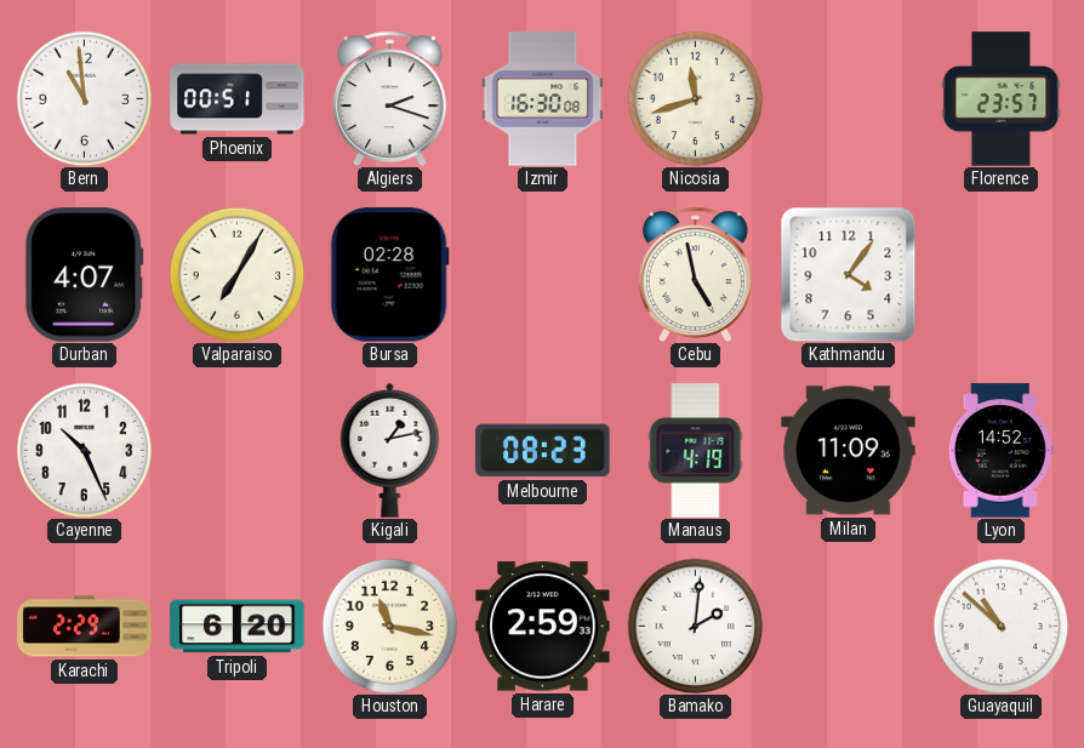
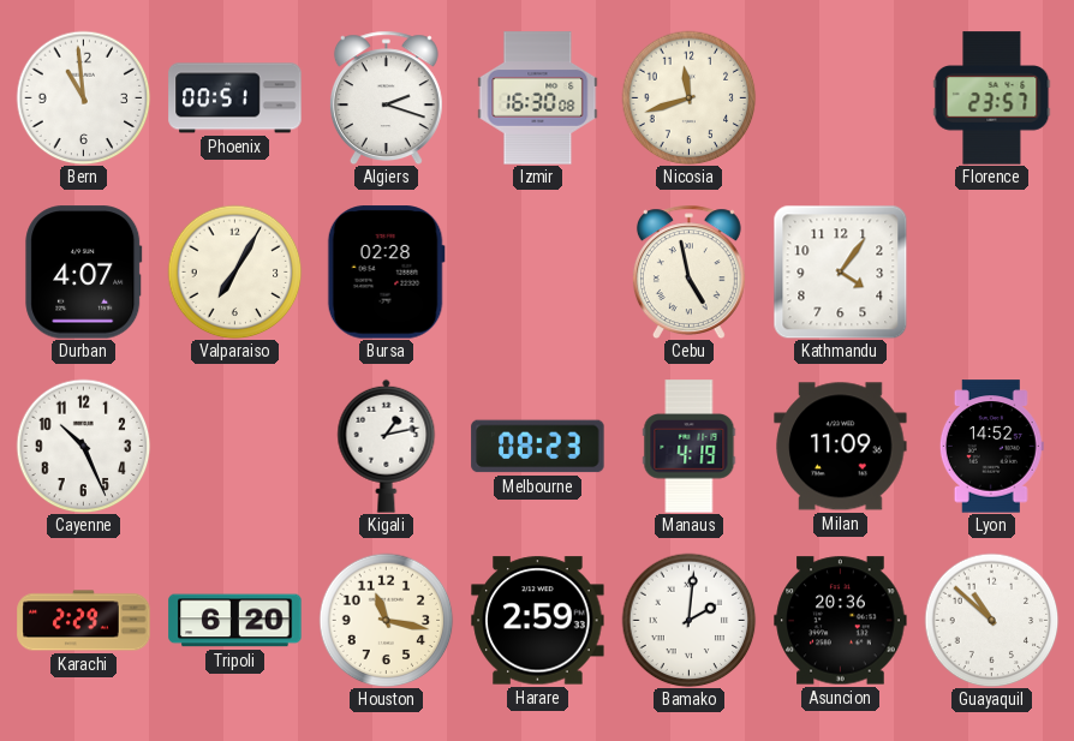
Asuncion: none -> 20:36 (841, 621)
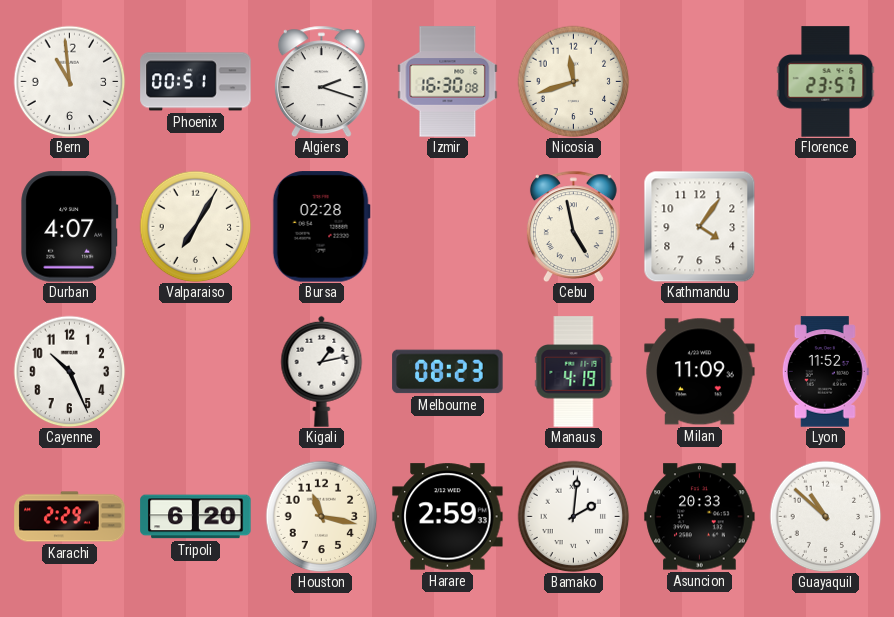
Lyon: 14:52 -> 11:52 (825, 372)
Asuncion: 20:36 -> 20:33 (700, 517)
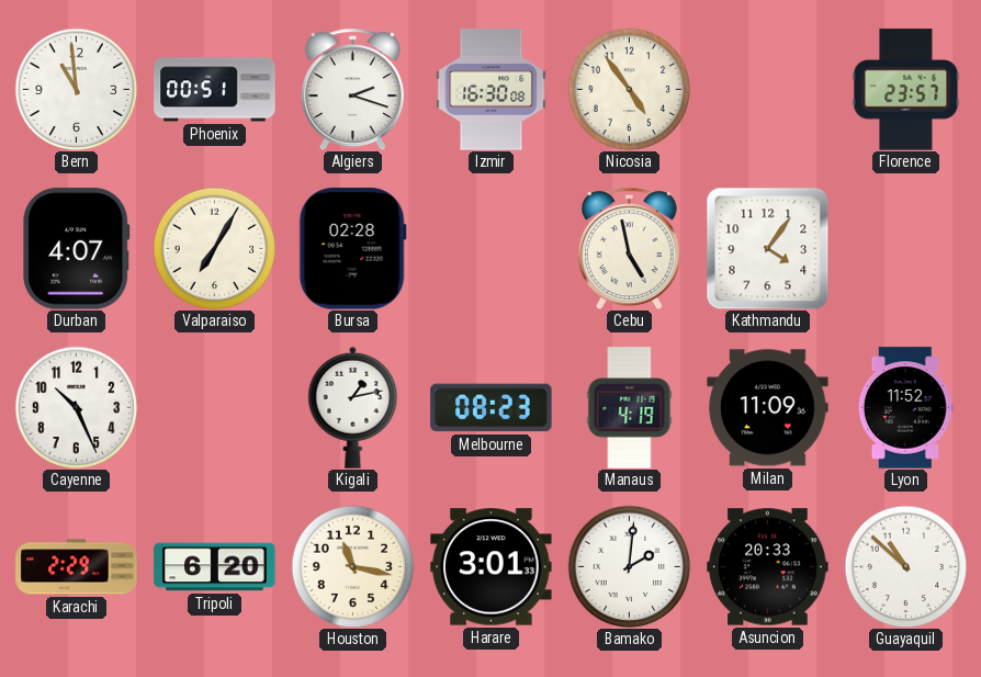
Nicosia: 11:42 -> 4:54 (629, 89)
Harare: 2:59 -> 3:01 (492, 567)
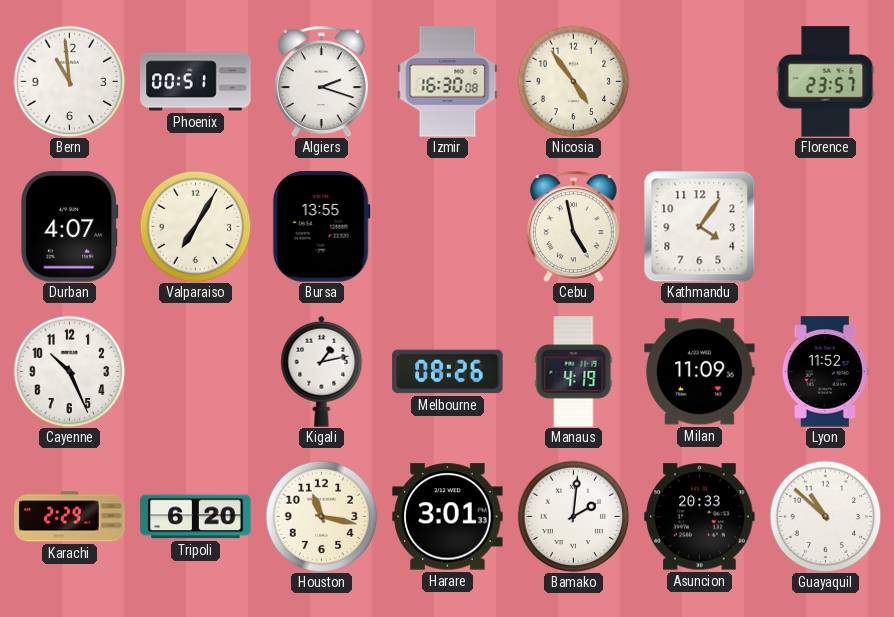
Bursa: 02:28 -> 13:55 (321, 227)
Melbourne: 08:23 -> 08:26 (448, 372)
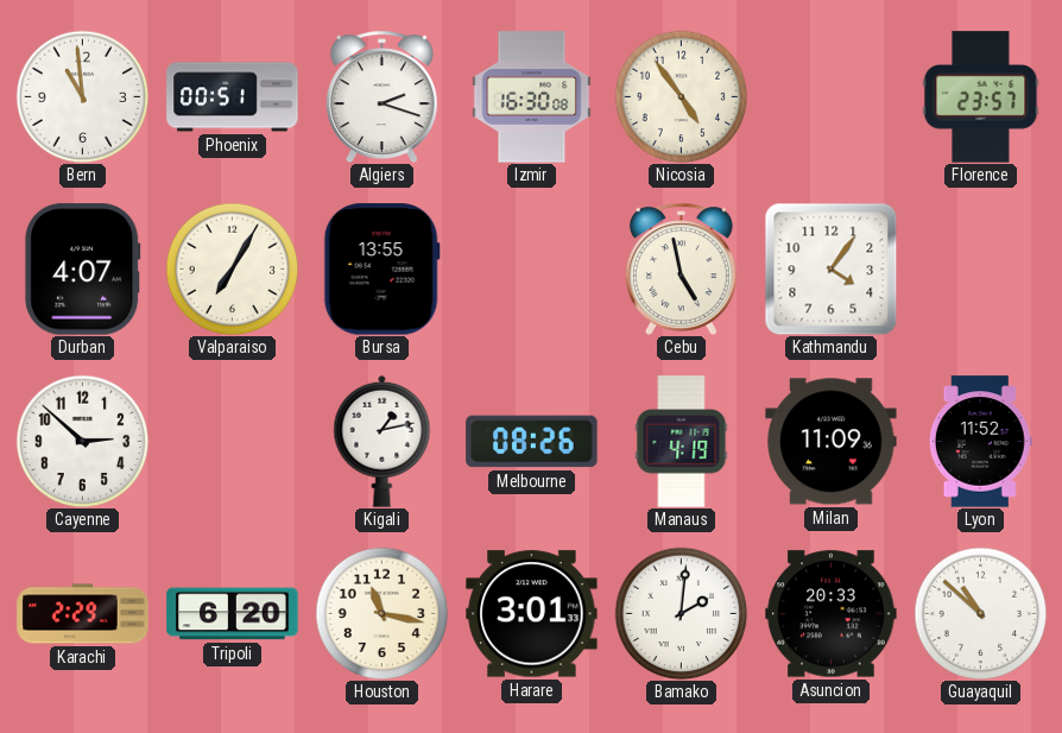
Cayenne: 10:26 -> 2:52 (82, 441)
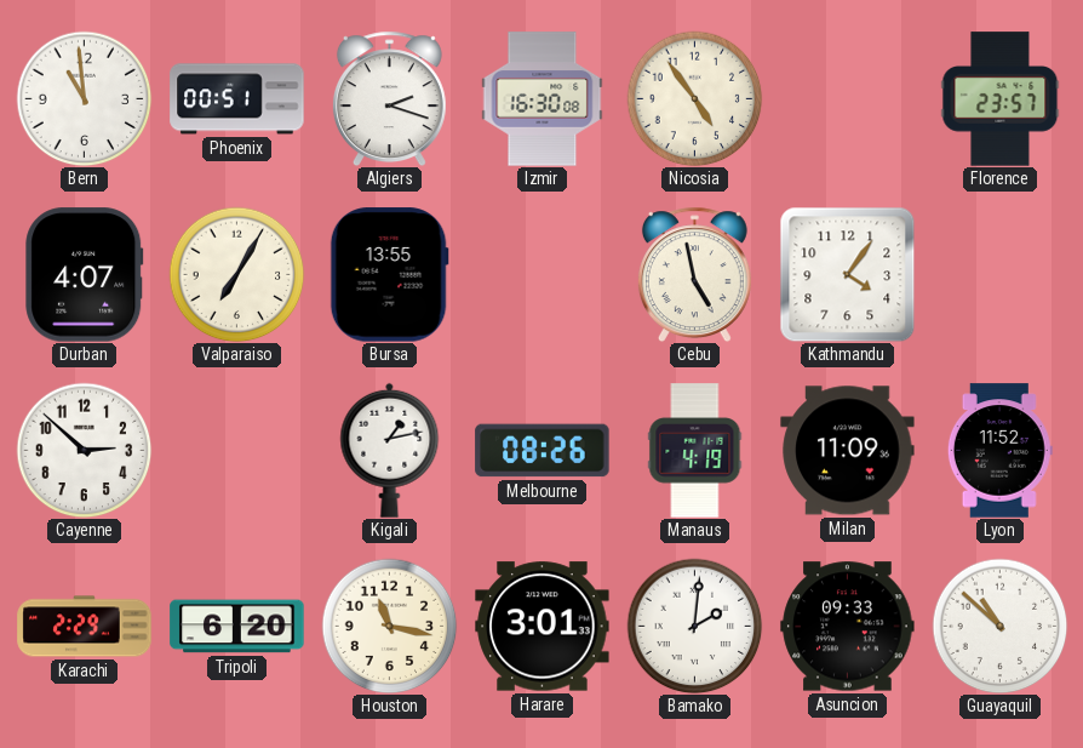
Asuncion: 20:33 -> 09:33 (848, 627)
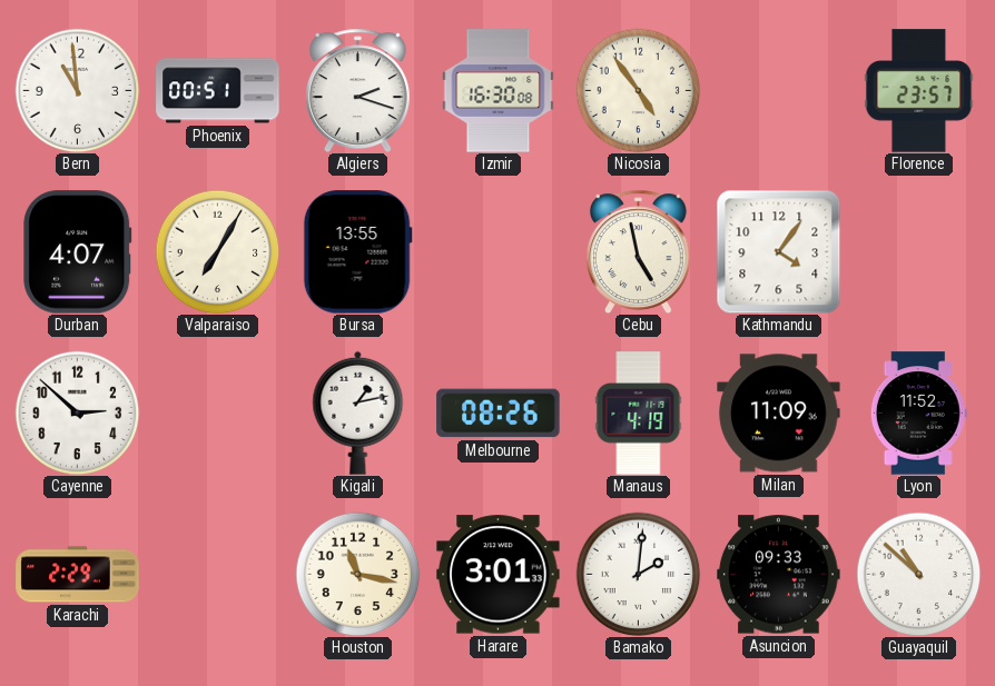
Tripoli: 6:20 -> none (237, 627)
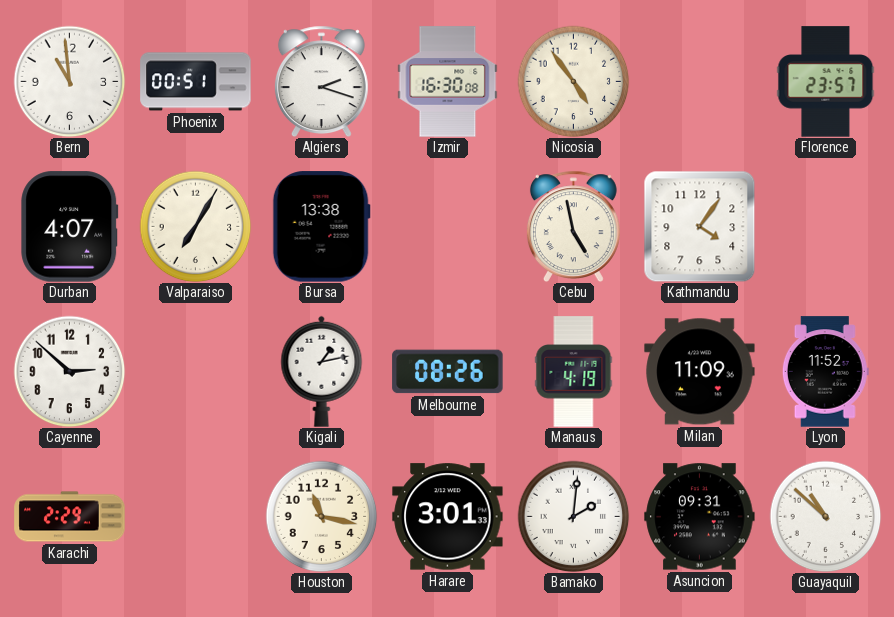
Bursa: 13:55 -> 13:38 (321, 227)
Asuncion: 09:33 -> 09:31 (700, 517)
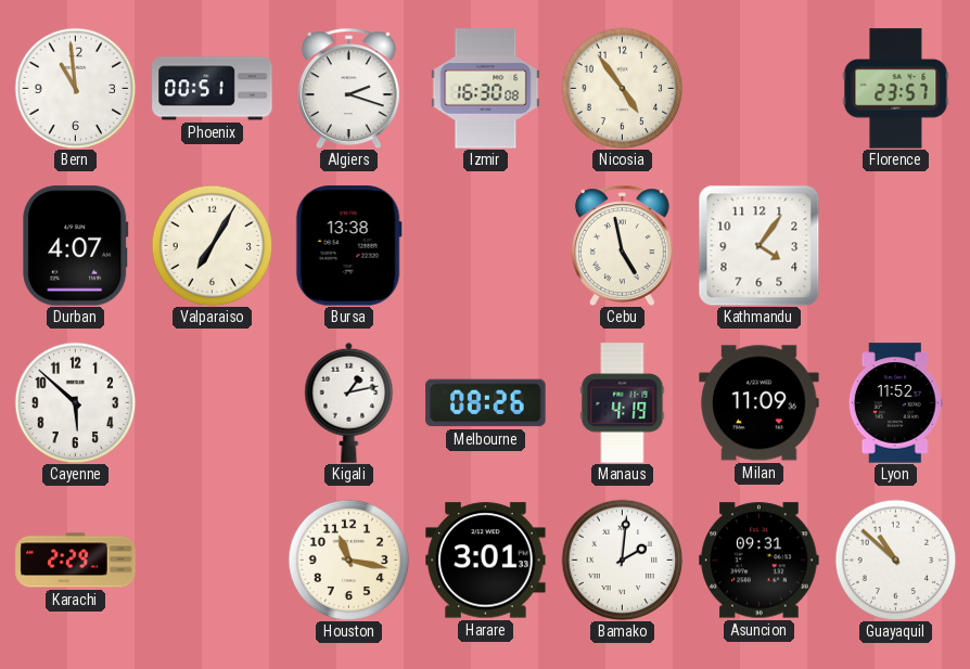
Cayenne: 2:52 -> 5:52 (75, 402)
